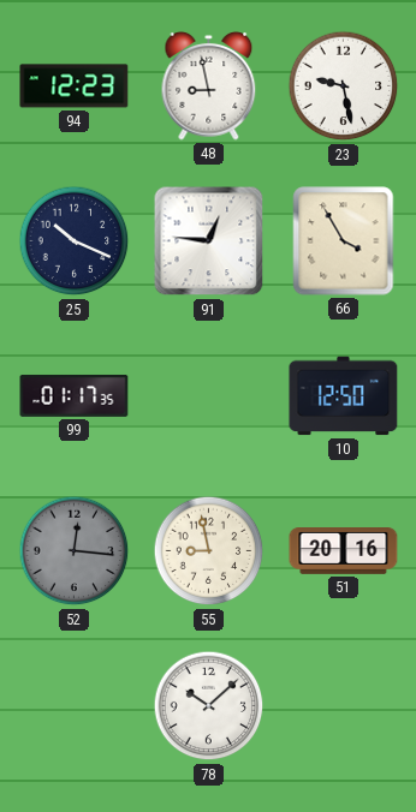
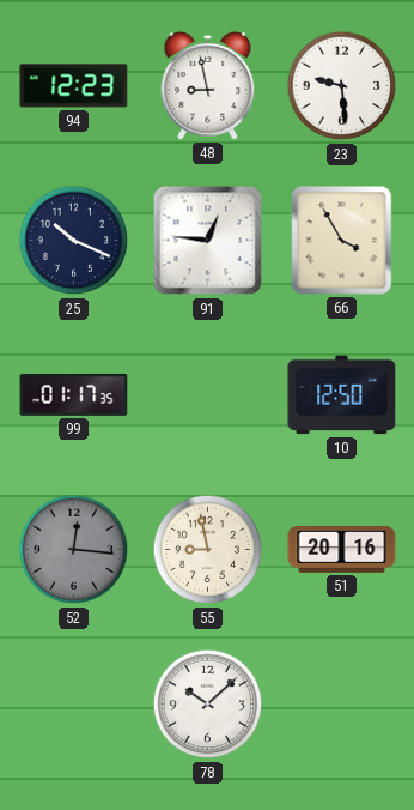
23: 9:28 -> 9:29 (342, 86)
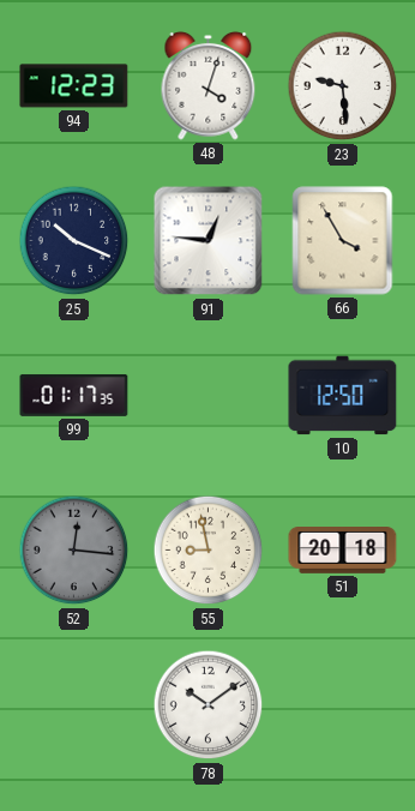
48: 8:58 -> 4:03 (209, 86)
51: 20:16 -> 20:18 (343, 551)
78: 10:08 -> 10:09 (209, 705)
